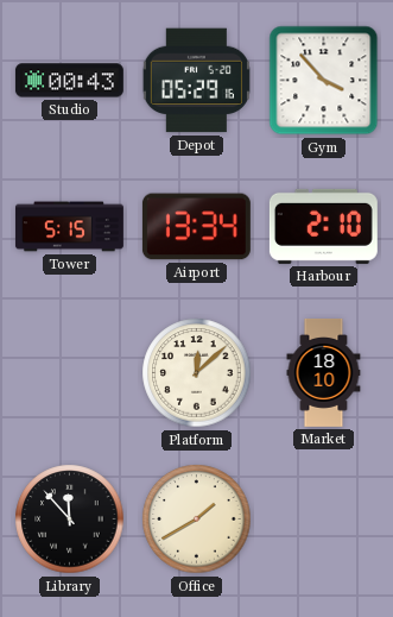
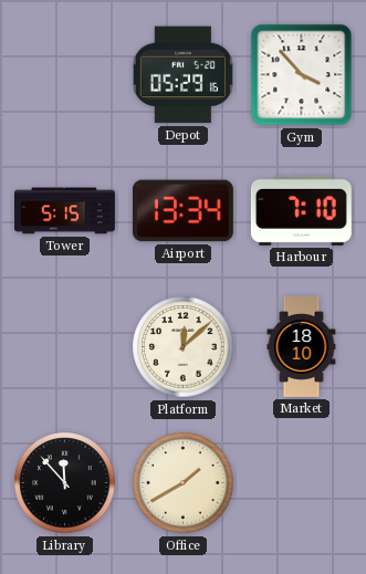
Studio: 00:43 -> none (69, 81)
Harbour: 2:10 -> 7:10 (301, 210)
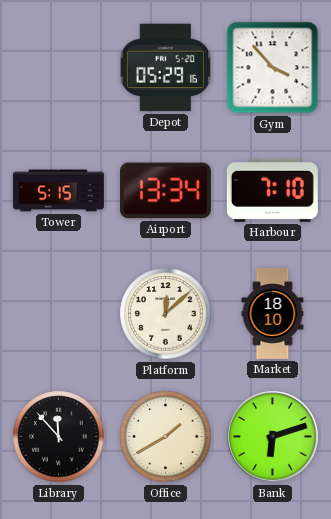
Bank: none -> 6:12 (273, 437)
